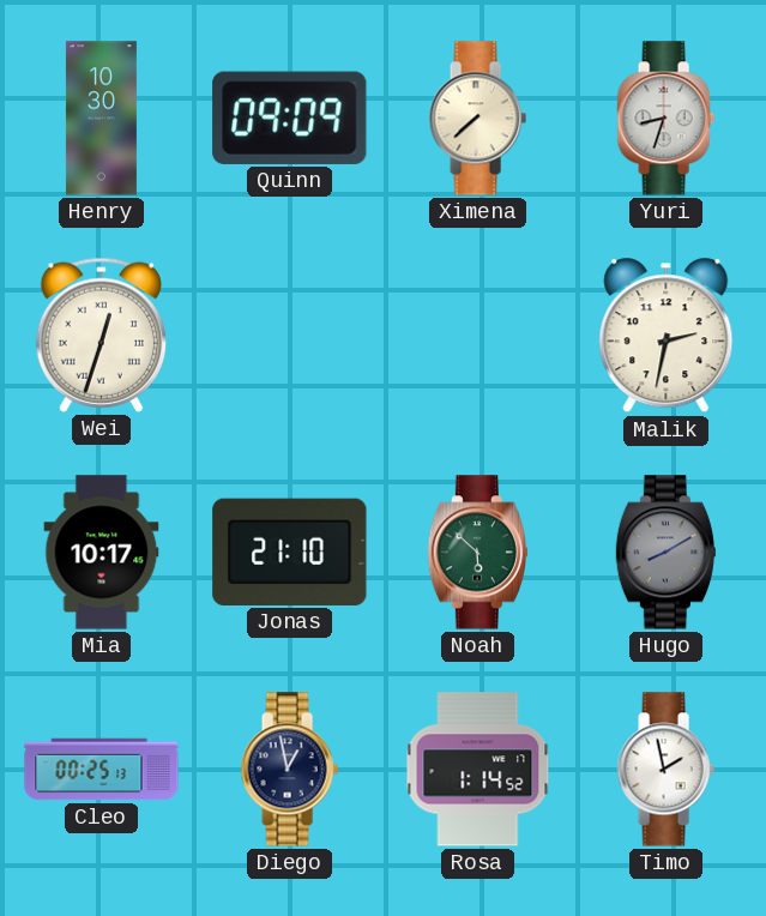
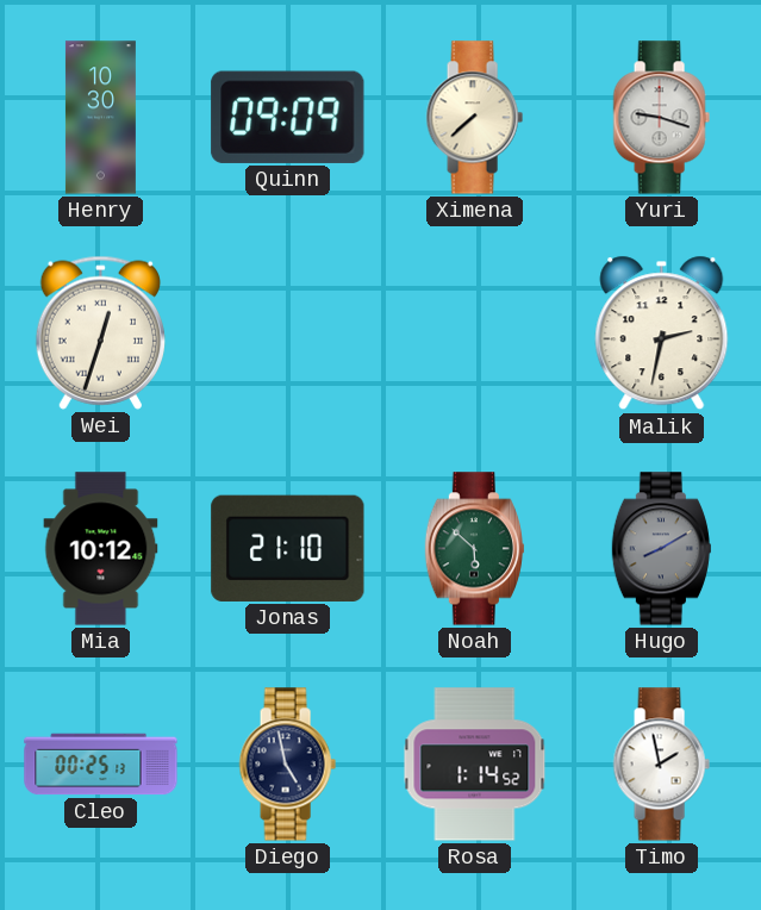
Yuri: 8:33 -> 9:18 (661, 118)
Mia: 10:17 -> 10:12 (101, 549)
Diego: 12:58 -> 4:58 (287, 765)
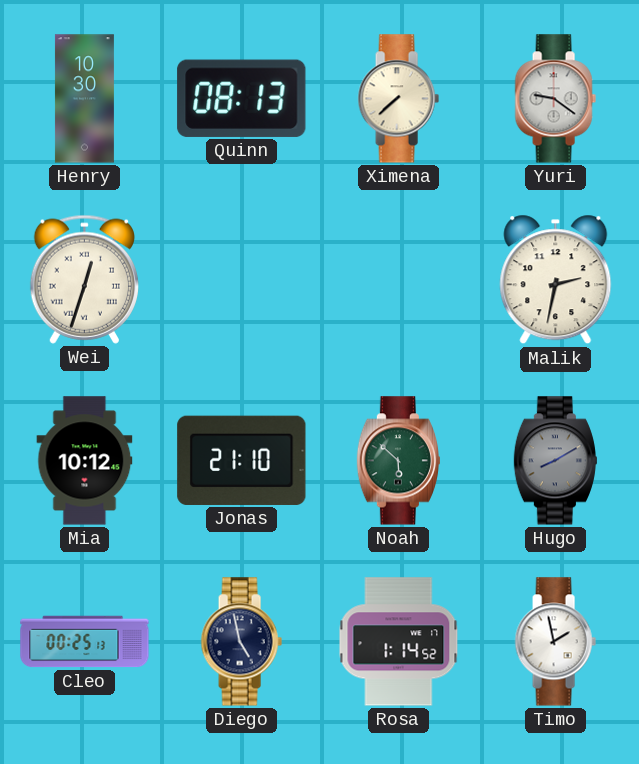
Quinn: 09:09 -> 08:13 (242, 98)
Yuri: 9:18 -> 9:21 (555, 99)
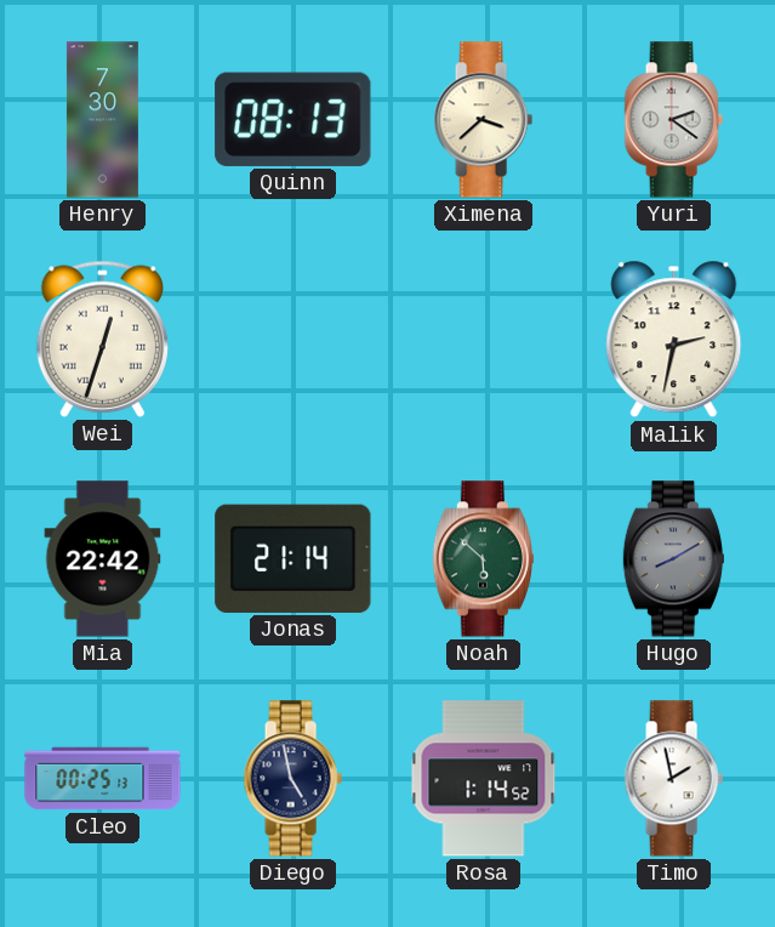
Henry: 10:30 -> 7:30 (102, 120)
Ximena: 7:38 -> 3:38 (483, 120)
Yuri: 9:21 -> 2:21 (673, 120)
Mia: 10:12 -> 22:42 (103, 559)
Jonas: 21:10 -> 21:14 (294, 558)
